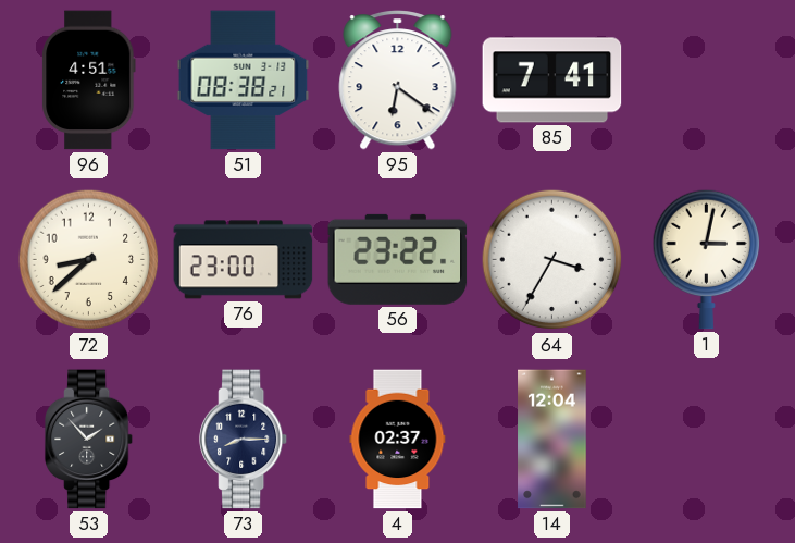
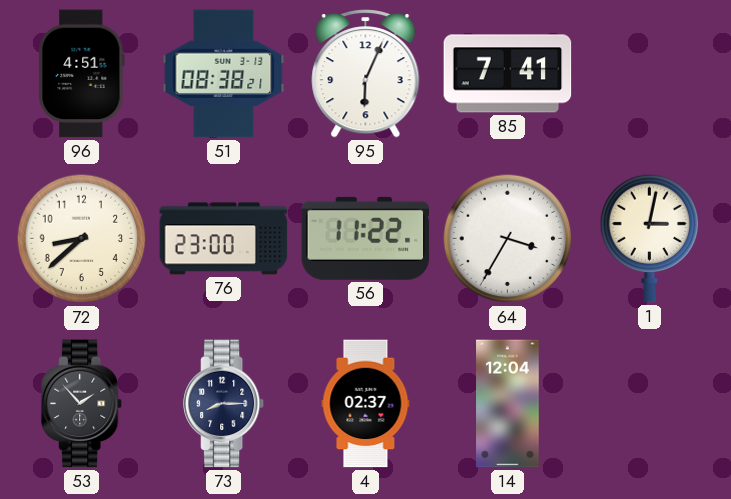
95: 6:21 -> 6:04 (366, 74)
56: 23:22 -> 11:22 (366, 238)
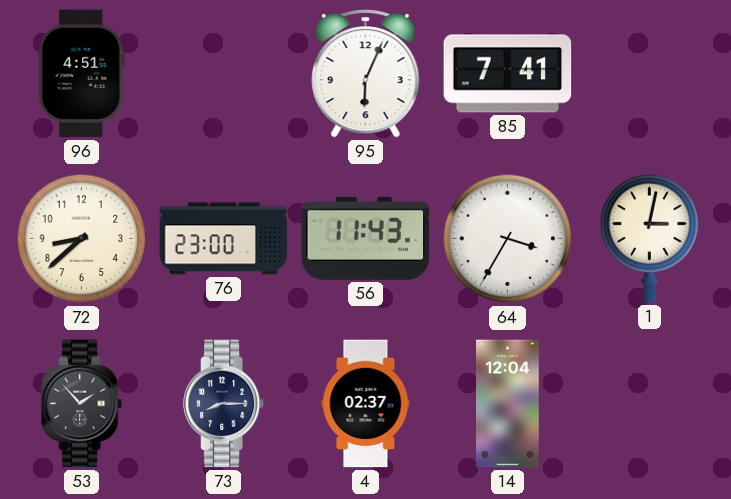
51: 08:38 -> none (224, 74)
56: 11:22 -> 11:43 (366, 238)
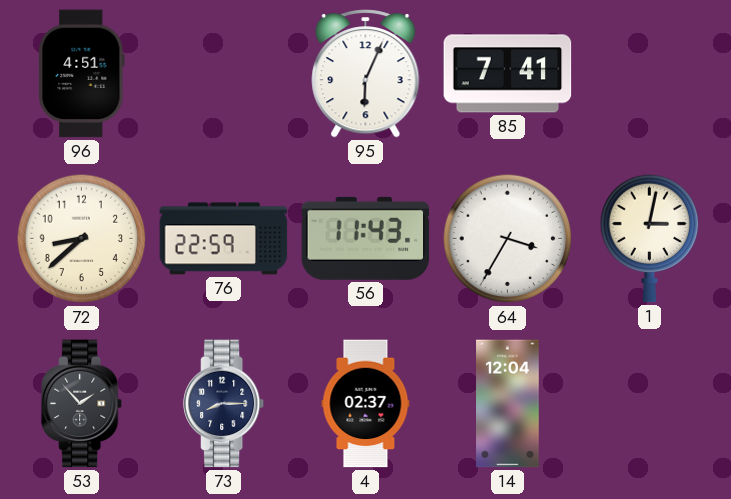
76: 23:00 -> 22:59 (224, 239)
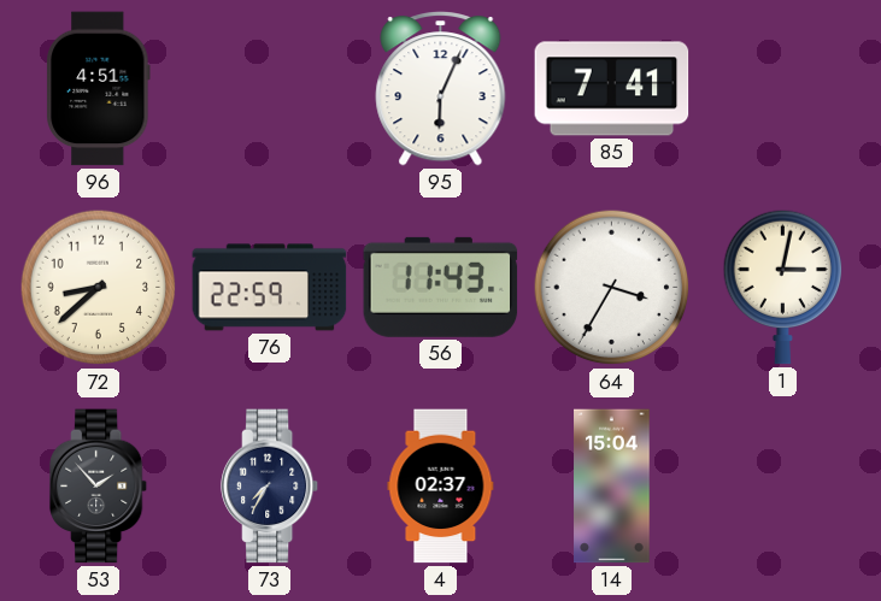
73: 8:15 -> 7:35 (270, 487)
14: 12:04 -> 15:04 (612, 487)
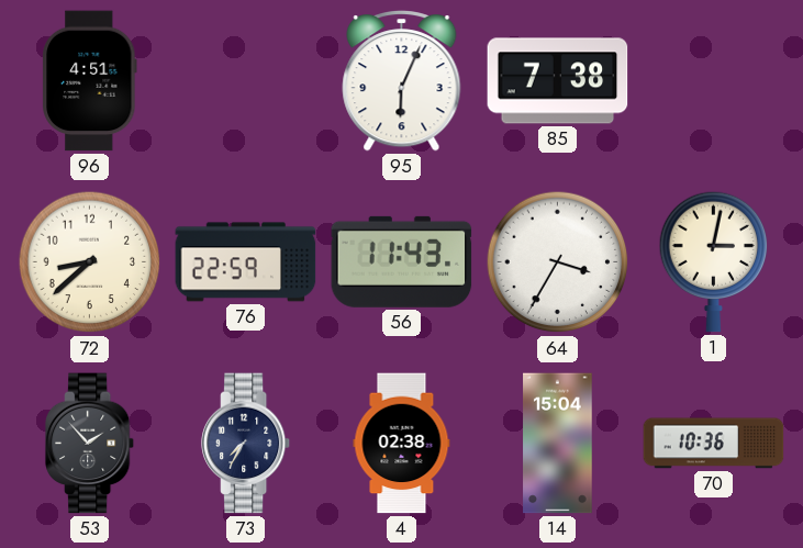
85: 7:41 -> 7:38 (558, 81)
4: 02:37 -> 02:38 (402, 444)
70: none -> 10:36 (714, 444)
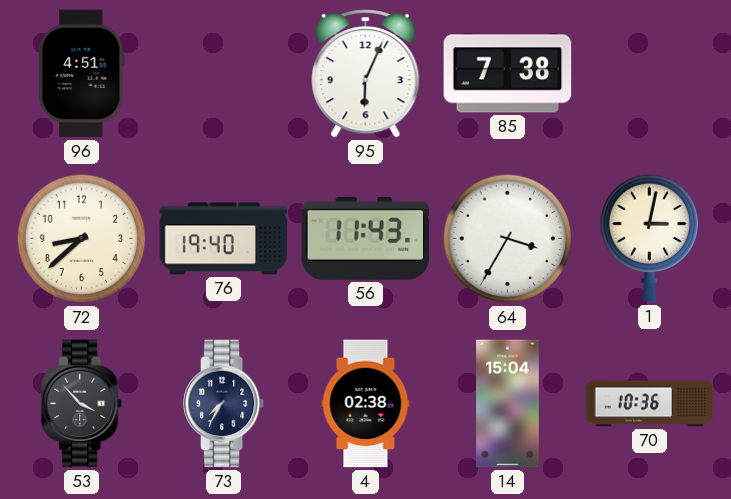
76: 22:59 -> 19:40 (224, 239)
53: 1:53 -> 3:53 (82, 404)
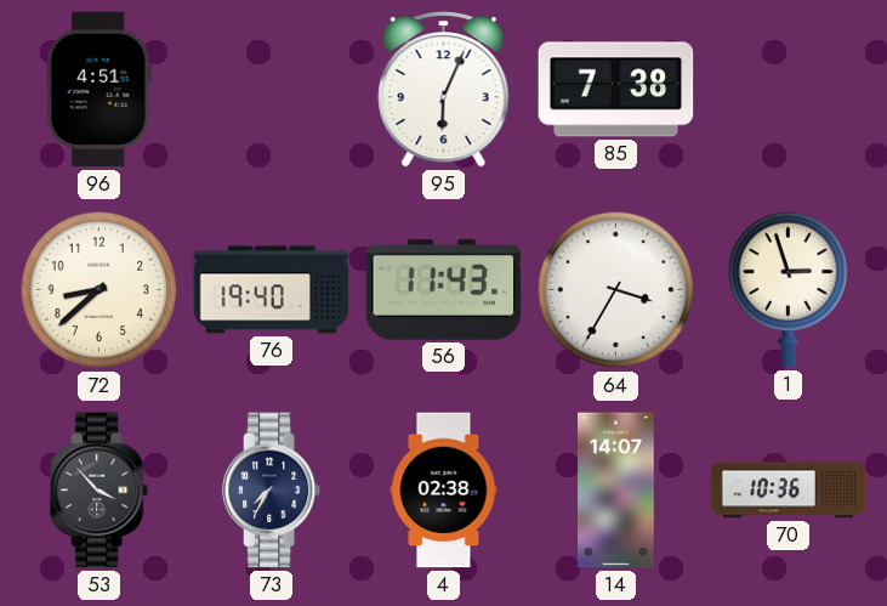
1: 3:02 -> 2:57 (789, 289)
14: 15:04 -> 14:07 (616, 491)
